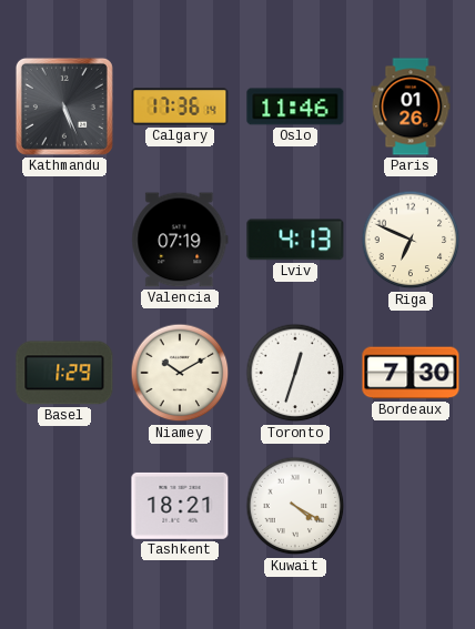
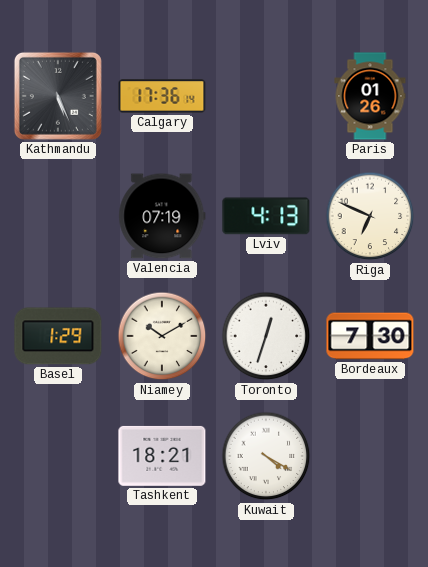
Oslo: 11:46 -> none (295, 106)
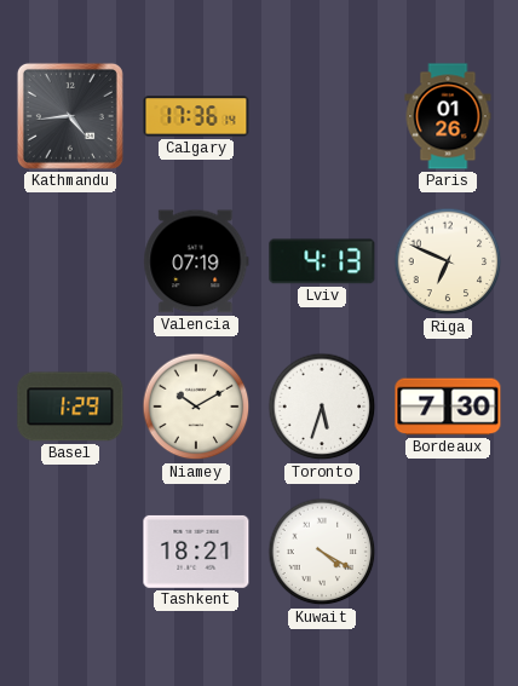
Kathmandu: 5:26 -> 4:44 (70, 116)
Toronto: 12:33 -> 5:33 (322, 407)
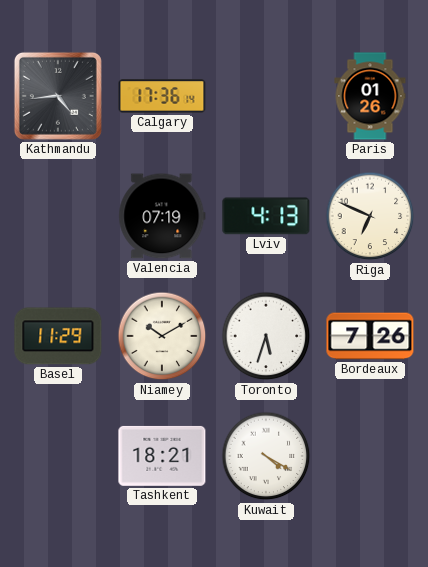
Basel: 1:29 -> 11:29 (58, 336)
Bordeaux: 7:30 -> 7:26 (370, 336)
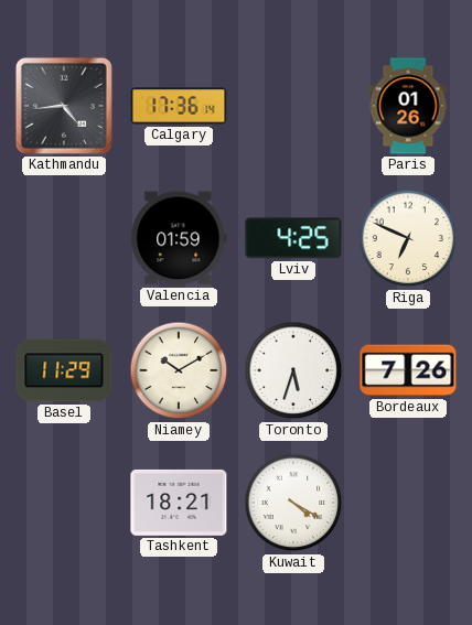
Valencia: 07:19 -> 01:59 (179, 238)
Lviv: 4:13 -> 4:25 (293, 238)
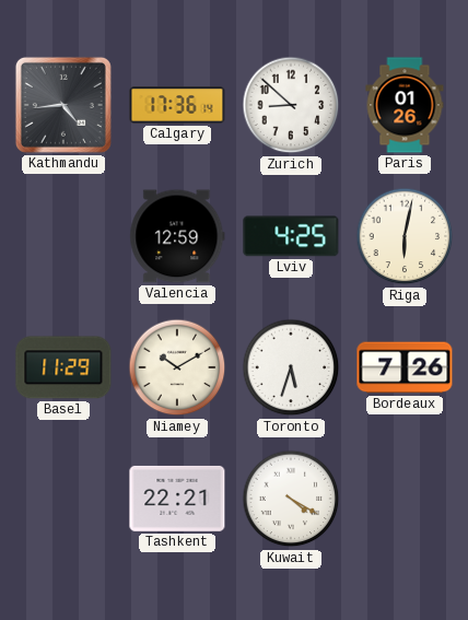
Zurich: none -> 8:52 (291, 105)
Valencia: 01:59 -> 12:59 (177, 236)
Riga: 6:49 -> 6:02 (405, 236)
Tashkent: 18:21 -> 22:21 (177, 499)
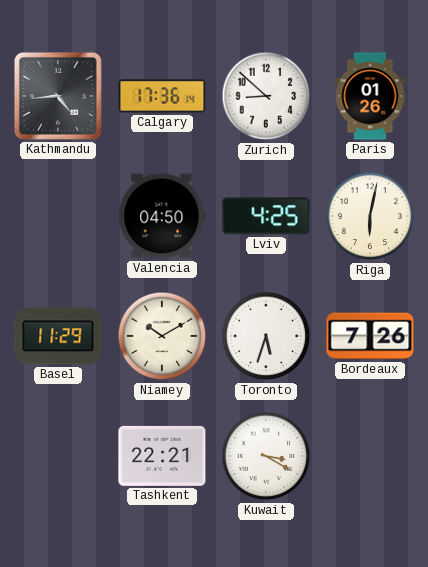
Valencia: 12:59 -> 04:50 (162, 216)
Kuwait: 4:20 -> 3:20 (266, 456)
